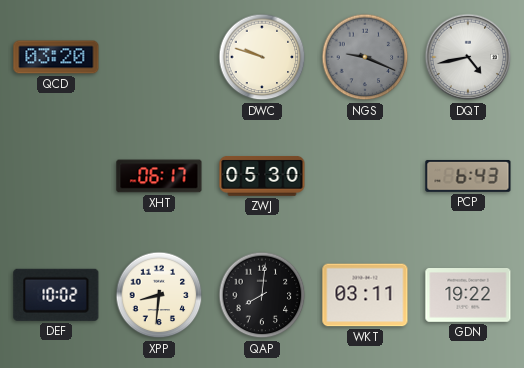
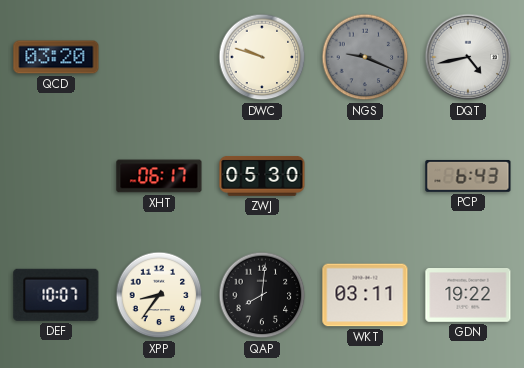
DEF: 10:02 -> 10:07 (56, 295)
XPP: 8:31 -> 8:36 (159, 295)
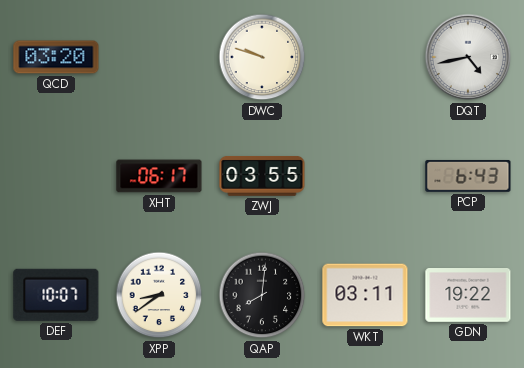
NGS: 9:19 -> none (365, 57)
ZWJ: 05:30 -> 03:55 (262, 177)
XPP: 8:36 -> 8:39 (159, 295)
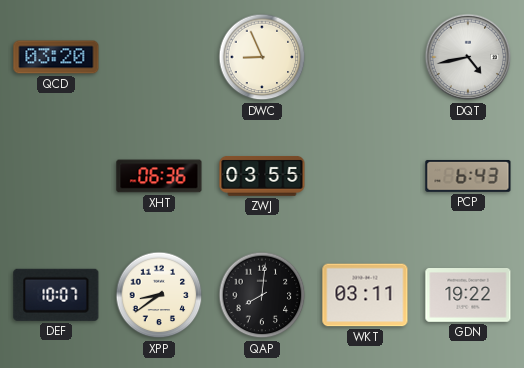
DWC: 9:48 -> 8:56 (262, 57)
XHT: 06:17 -> 06:36 (159, 176)
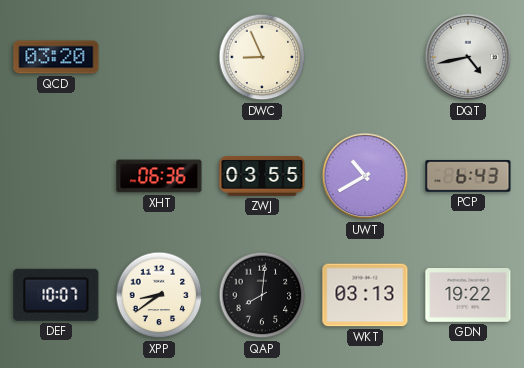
UWT: none -> 10:40 (365, 176)
WKT: 03:11 -> 03:13 (365, 295)
